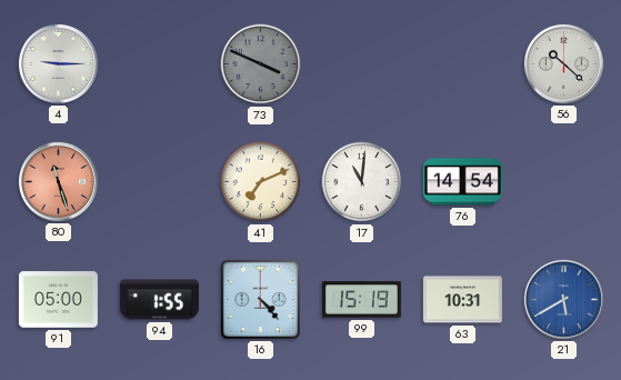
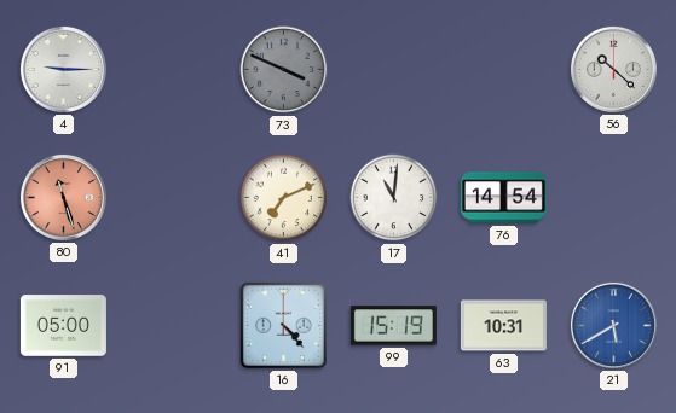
94: 1:55 -> none (159, 300)
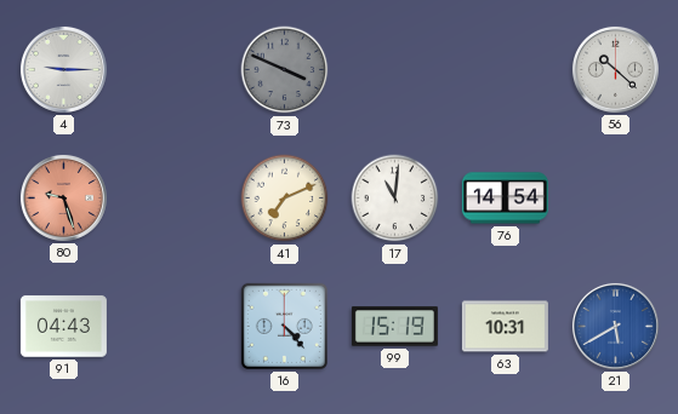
80: 11:27 -> 9:27 (63, 197)
91: 05:00 -> 04:43 (63, 327)
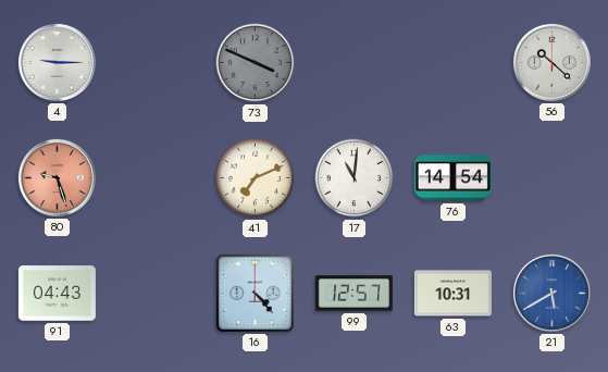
99: 15:19 -> 12:57 (353, 294)
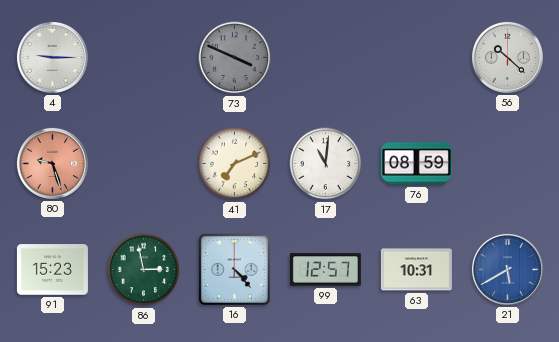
76: 14:54 -> 08:59 (416, 164)
91: 04:43 -> 15:23 (52, 270)
86: none -> 2:58 (144, 270)
